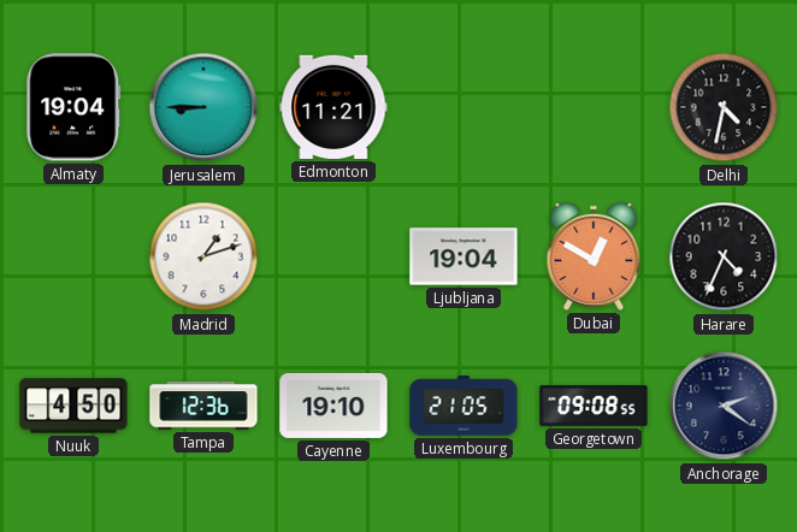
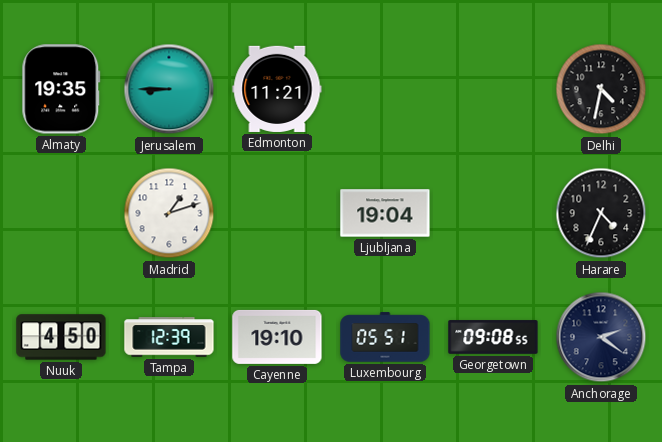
Almaty: 19:04 -> 19:35 (61, 89)
Dubai: 12:50 -> none (594, 256)
Tampa: 12:36 -> 12:39 (169, 337)
Luxembourg: 21:05 -> 05:51 (385, 337)
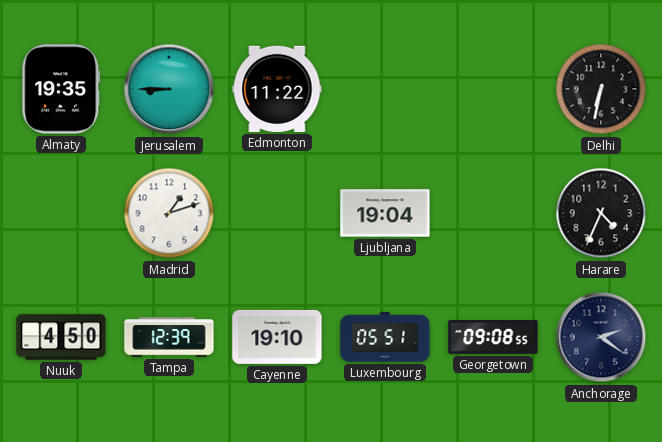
Edmonton: 11:21 -> 11:22 (277, 89)
Delhi: 4:32 -> 6:32 (601, 89)
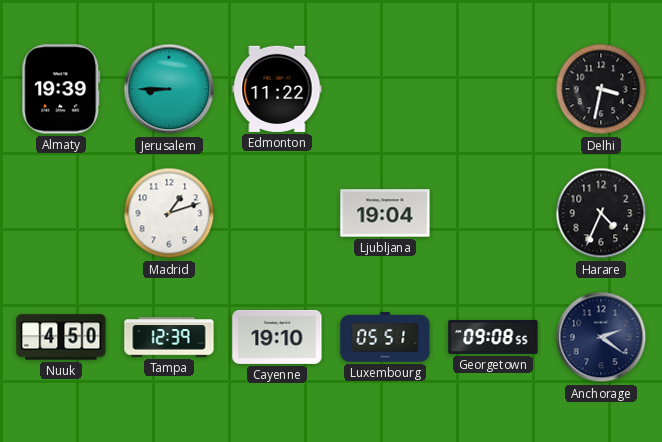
Almaty: 19:35 -> 19:39 (61, 89)
Delhi: 6:32 -> 3:32 (601, 89)
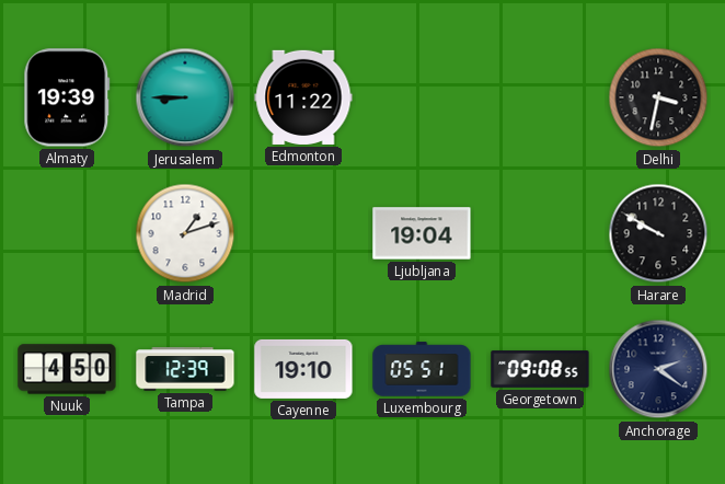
Harare: 4:34 -> 9:50 (658, 233)
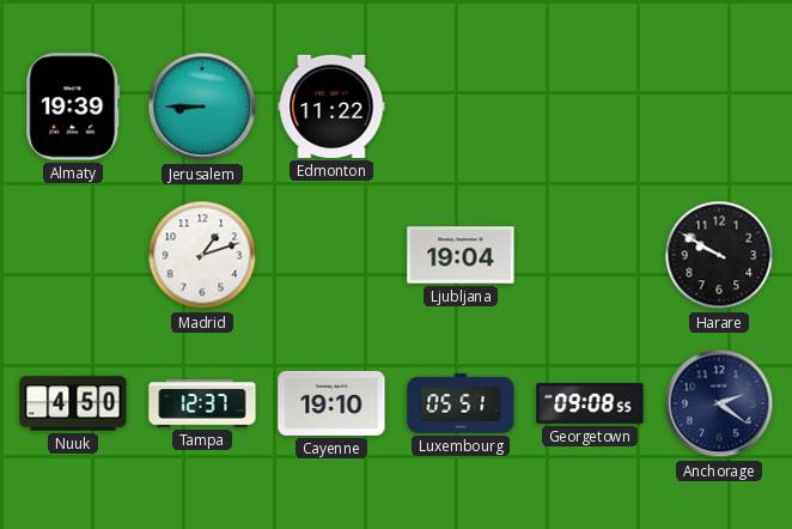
Delhi: 3:32 -> none (658, 97)
Tampa: 12:39 -> 12:37 (202, 403)
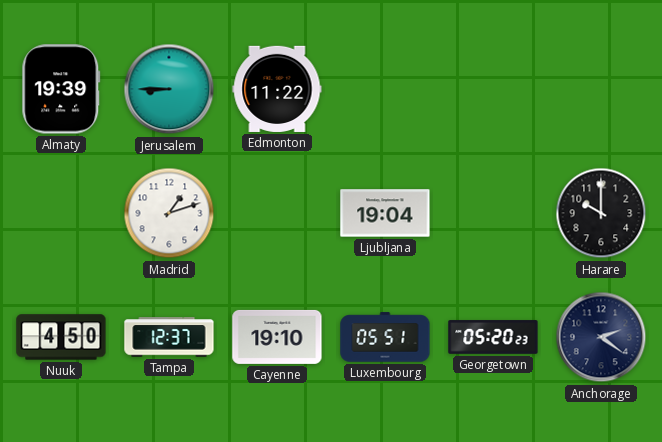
Harare: 9:50 -> 10:00 (601, 213)
Georgetown: 09:08 -> 05:20 (493, 337)
